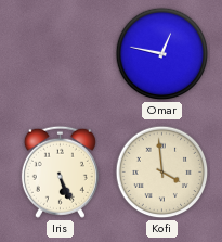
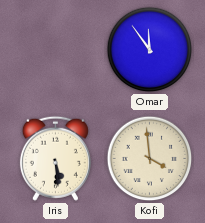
Omar: 12:47 -> 11:54 (150, 50)
Iris: 5:26 -> 5:29 (55, 158)
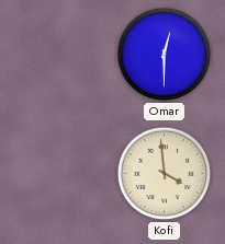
Omar: 11:54 -> 12:30 (165, 55)
Iris: 5:29 -> none (55, 158)
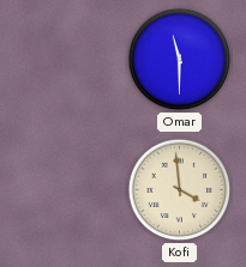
Omar: 12:30 -> 11:30 (180, 60)
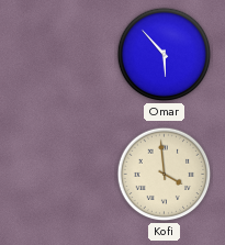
Omar: 11:30 -> 5:53 (165, 55)
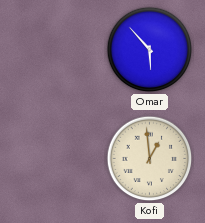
Kofi: 3:59 -> 12:59 (150, 159)
